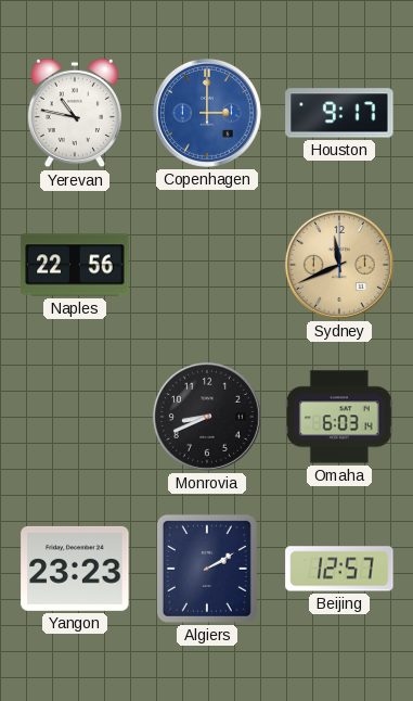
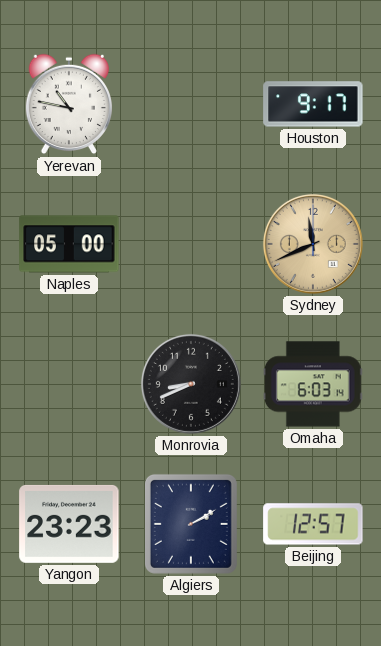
Copenhagen: 3:00 -> none (207, 113)
Naples: 22:56 -> 05:00 (69, 244)
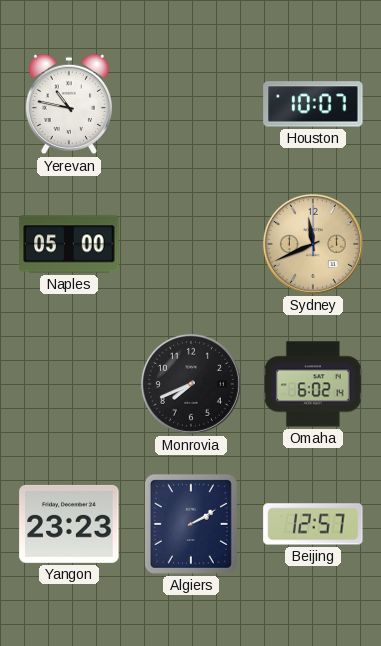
Houston: 9:17 -> 10:07 (313, 104)
Monrovia: 8:41 -> 7:41 (191, 384)
Omaha: 6:03 -> 6:02 (313, 384)
